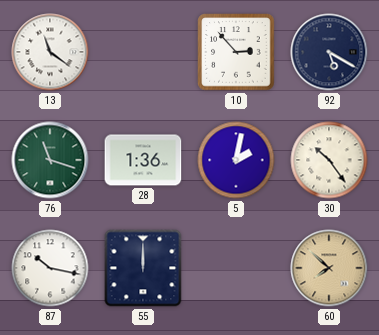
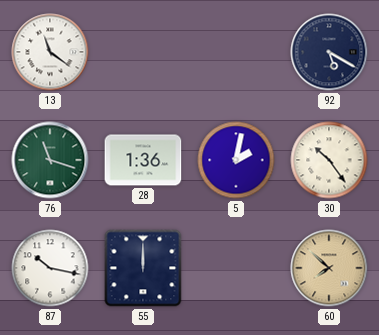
10: 2:53 -> none (236, 52)
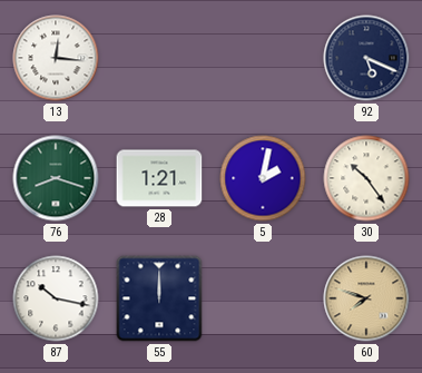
13: 11:21 -> 12:16 (56, 58)
92: 5:20 -> 5:19 (366, 58)
76: 11:18 -> 8:18 (56, 178)
28: 1:36 -> 1:21 (159, 178)
60: 7:52 -> 7:48 (366, 298)
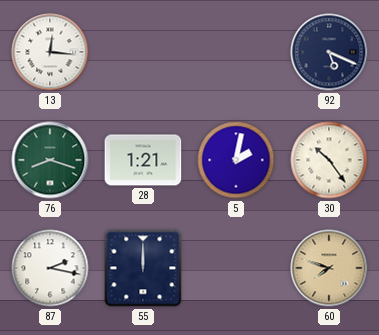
87: 10:17 -> 2:17 (50, 268)
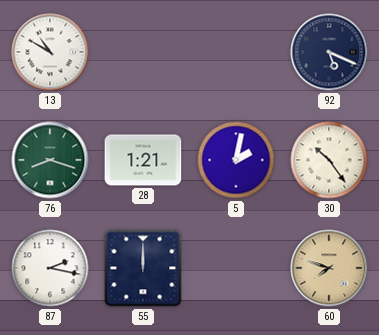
13: 12:16 -> 10:50 (50, 52)
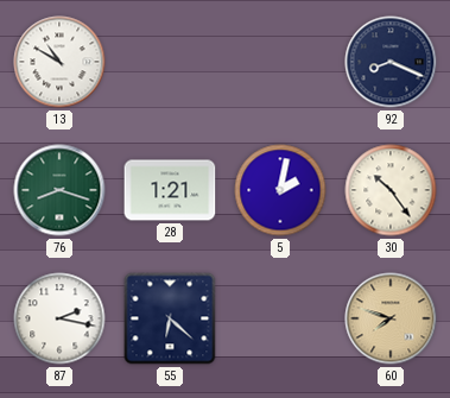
92: 5:19 -> 8:19 (391, 62)
55: 12:00 -> 6:22 (170, 318)
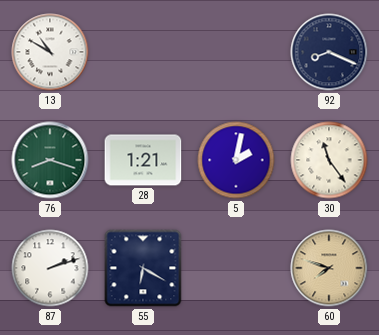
30: 10:24 -> 11:24 (329, 160)
87: 2:17 -> 2:12 (50, 268)
55: 6:22 -> 6:20 (143, 268)
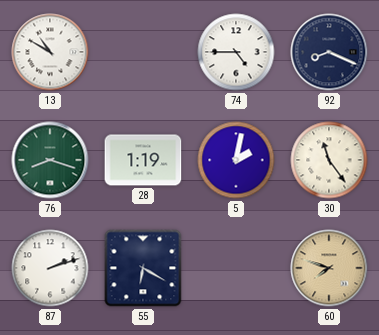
74: none -> 4:45 (236, 52)
28: 1:21 -> 1:19 (143, 160)
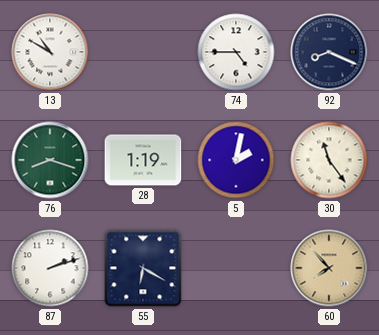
60: 7:48 -> 7:53 (329, 268)
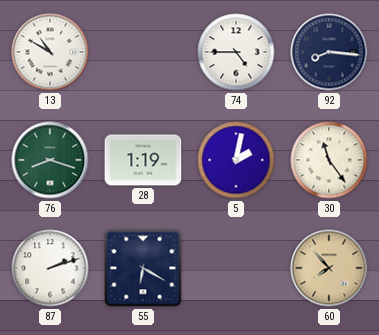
92: 8:19 -> 8:16 (329, 52)
